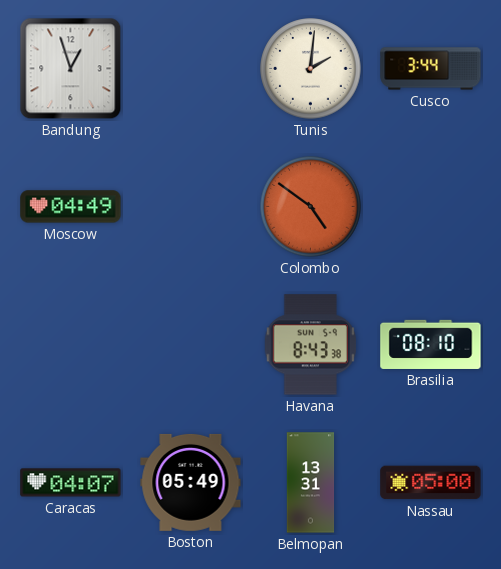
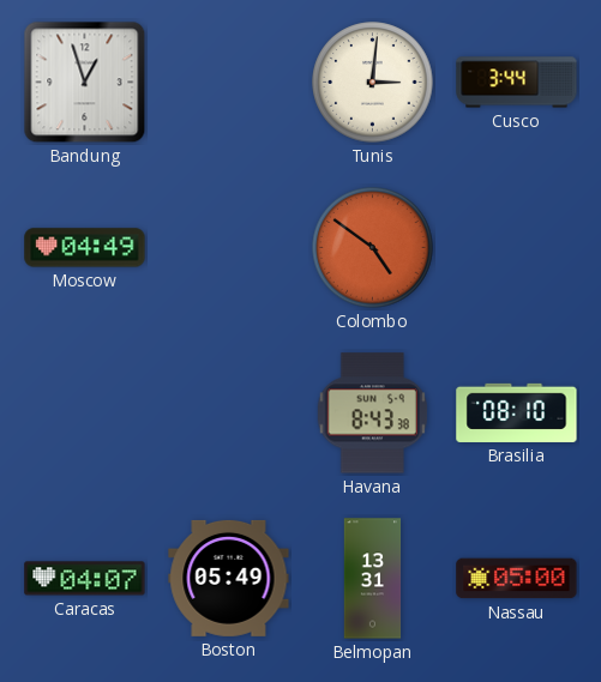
Tunis: 2:01 -> 3:01 (373, 83)
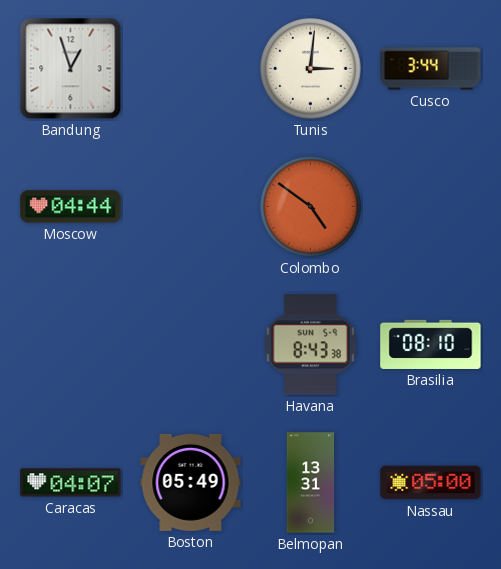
Moscow: 04:49 -> 04:44 (71, 207)
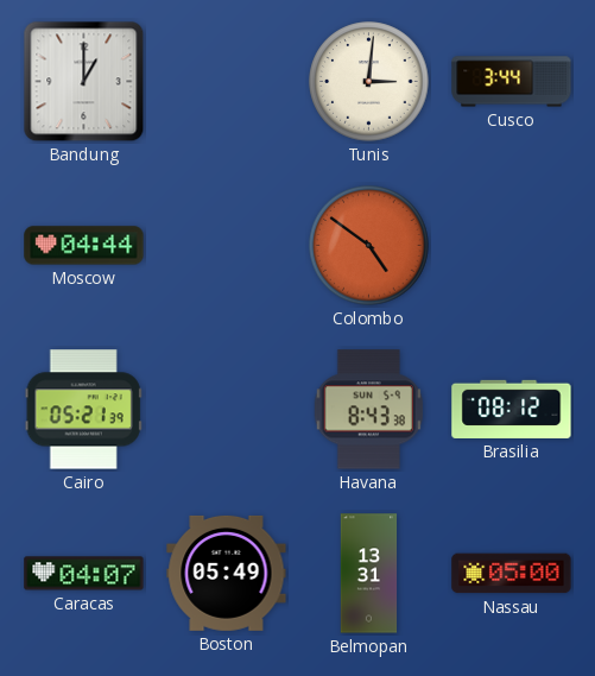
Bandung: 12:57 -> 1:00 (84, 82)
Cairo: none -> 05:21 (83, 410)
Brasilia: 08:10 -> 08:12 (512, 409)
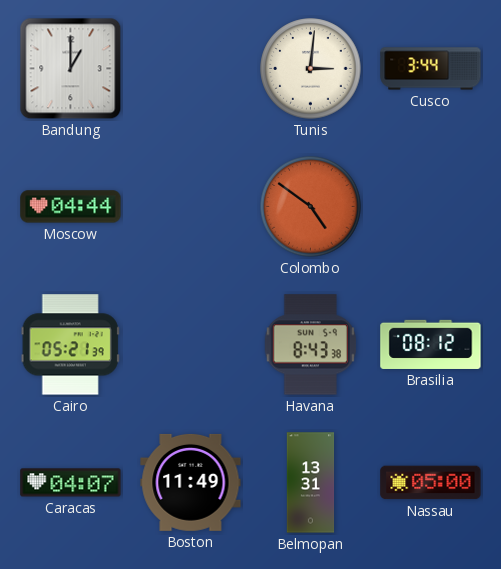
Boston: 05:49 -> 11:49 (191, 482)
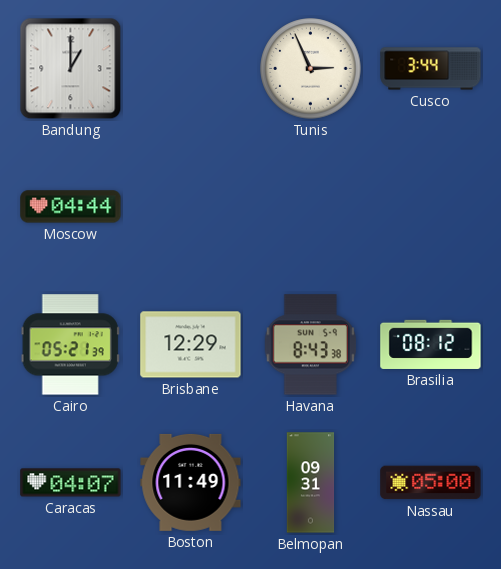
Tunis: 3:01 -> 2:56 (311, 69)
Colombo: 4:51 -> none (311, 207)
Brisbane: none -> 12:29 (191, 345)
Belmopan: 13:31 -> 09:31 (311, 483)
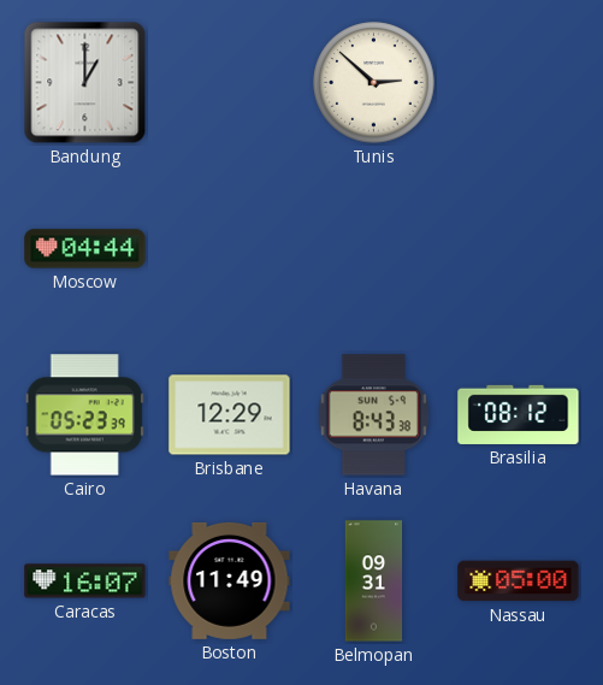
Tunis: 2:56 -> 2:52 (374, 83)
Cusco: 3:44 -> none (431, 69)
Cairo: 05:21 -> 05:23 (84, 415)
Caracas: 04:07 -> 16:07 (85, 581)
